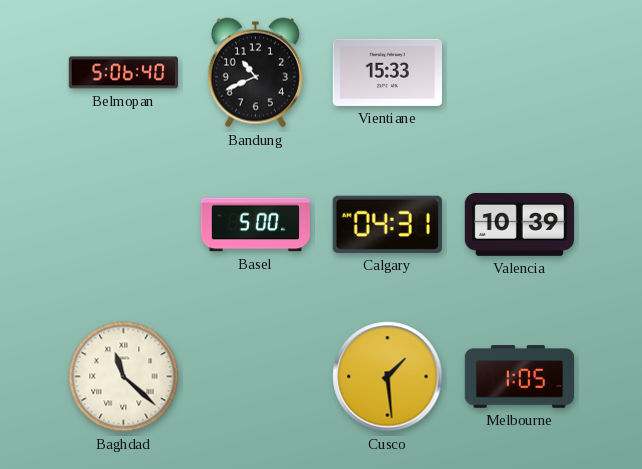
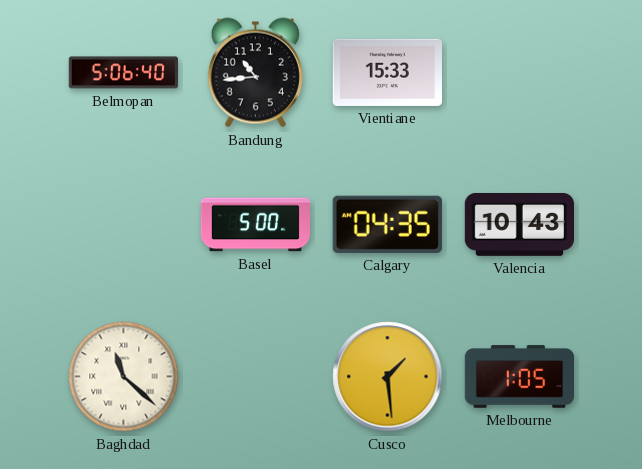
Bandung: 10:41 -> 10:44 (255, 73)
Calgary: 04:31 -> 04:35 (387, 224)
Valencia: 10:39 -> 10:43 (519, 224)
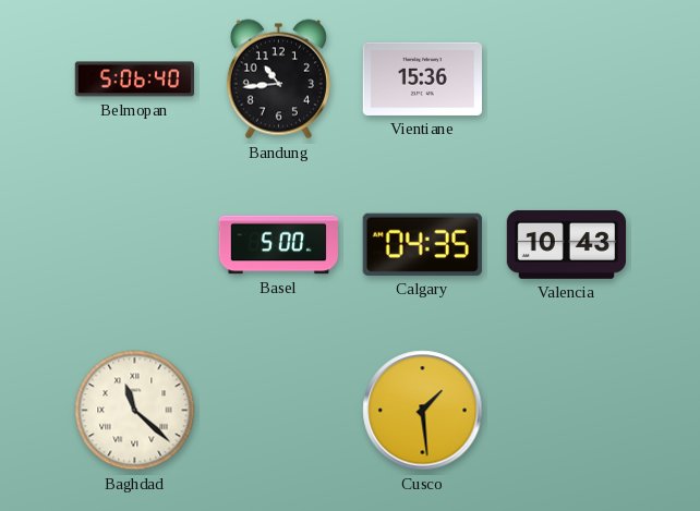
Vientiane: 15:33 -> 15:36 (422, 78)
Melbourne: 1:05 -> none (520, 377)
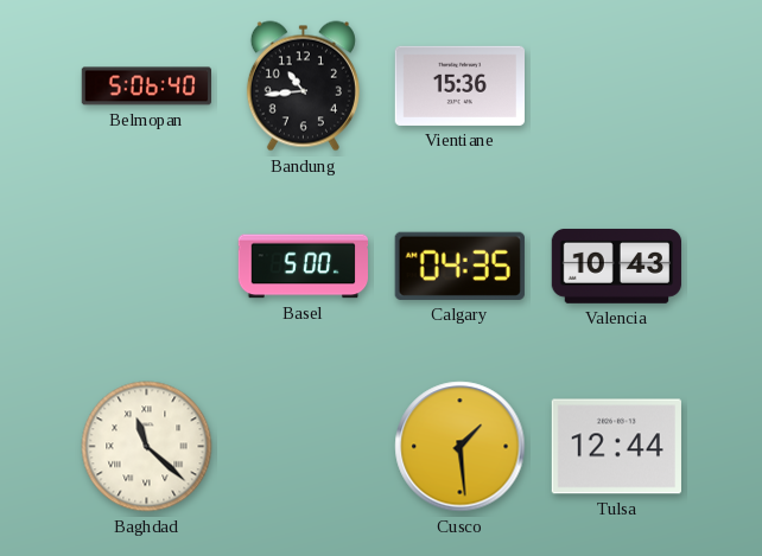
Tulsa: none -> 12:44 (616, 447)
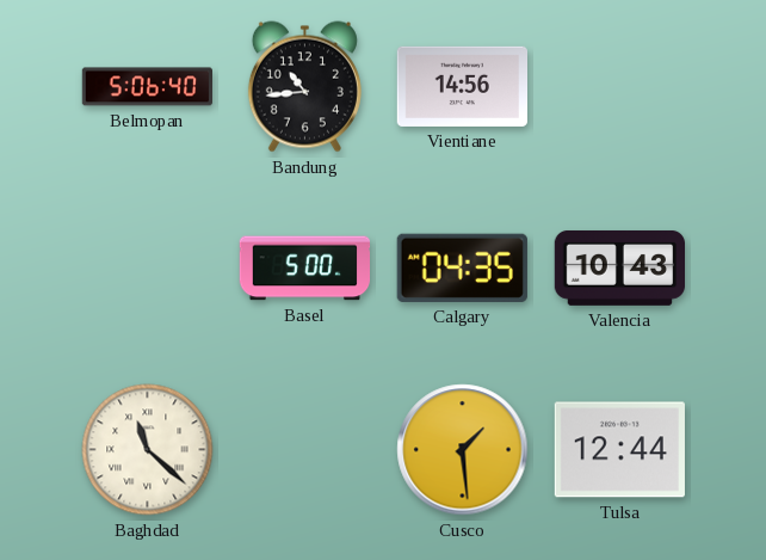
Vientiane: 15:36 -> 14:56 (462, 86)
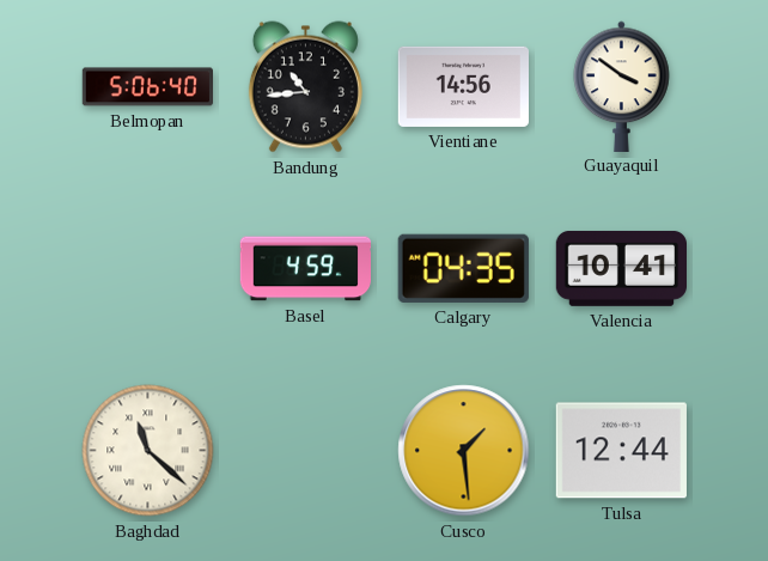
Guayaquil: none -> 3:51 (622, 86)
Basel: 5:00 -> 4:59 (305, 269)
Valencia: 10:43 -> 10:41 (621, 268)
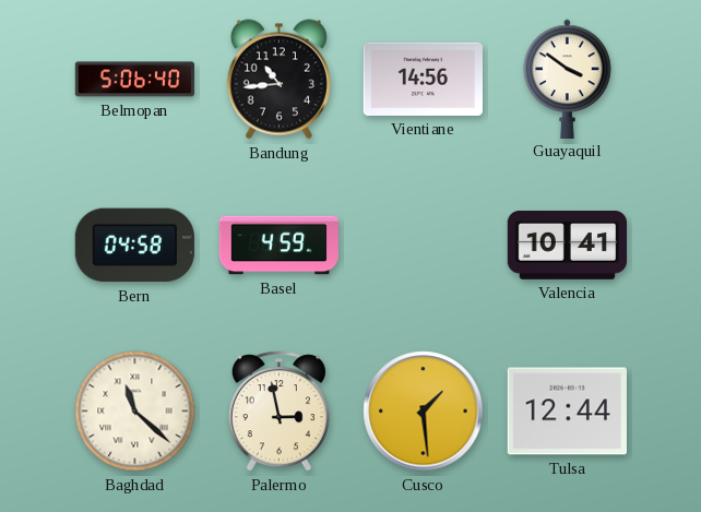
Bern: none -> 04:58 (134, 246)
Calgary: 04:35 -> none (463, 268)
Palermo: none -> 2:58 (278, 412)
